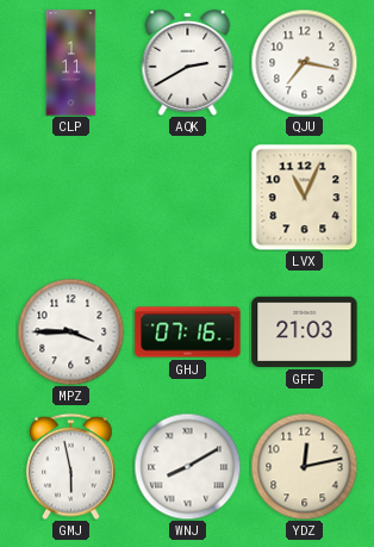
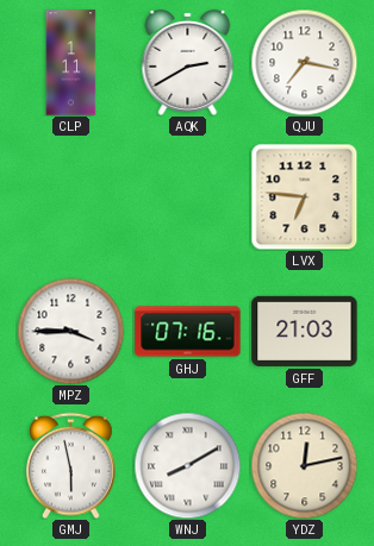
LVX: 11:04 -> 6:46 (304, 196)
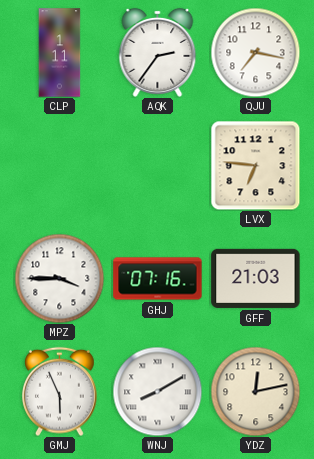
AQK: 2:40 -> 2:36 (158, 52)
GMJ: 5:58 -> 5:56 (60, 391)
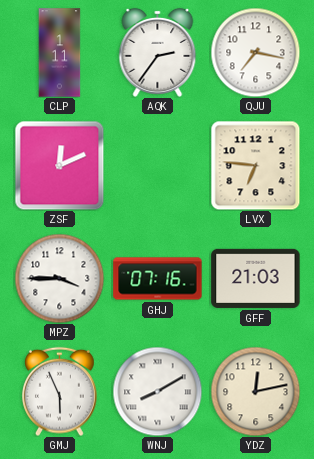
ZSF: none -> 12:11 (59, 165)
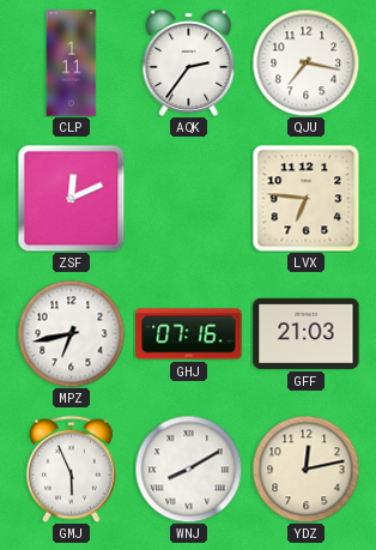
MPZ: 3:45 -> 6:43 (71, 333)
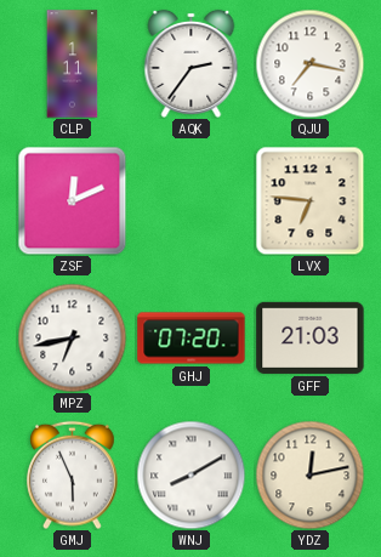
GHJ: 07:16 -> 07:20 (192, 339)
